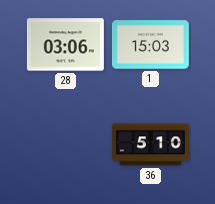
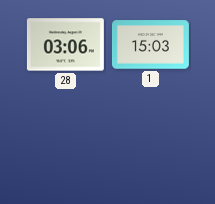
36: 5:10 -> none (150, 145)
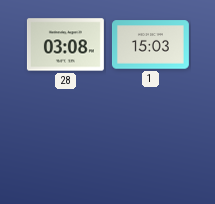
28: 03:06 -> 03:08 (65, 45)
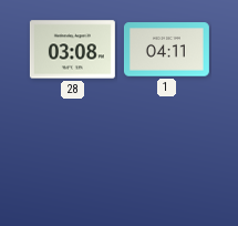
1: 15:03 -> 04:11 (166, 50)
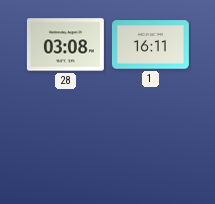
1: 04:11 -> 16:11 (150, 45)
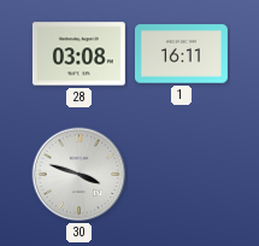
30: none -> 3:48 (80, 175)
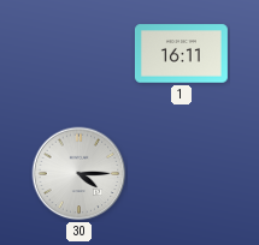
28: 03:08 -> none (78, 54)
30: 3:48 -> 4:15 (80, 174)
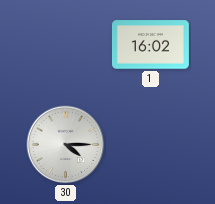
1: 16:11 -> 16:02 (150, 45)
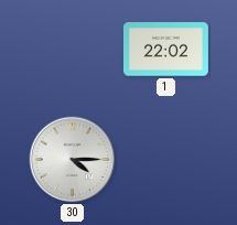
1: 16:02 -> 22:02 (165, 50)
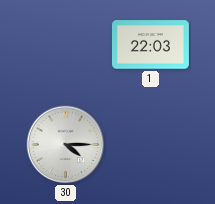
1: 22:02 -> 22:03 (150, 45)
